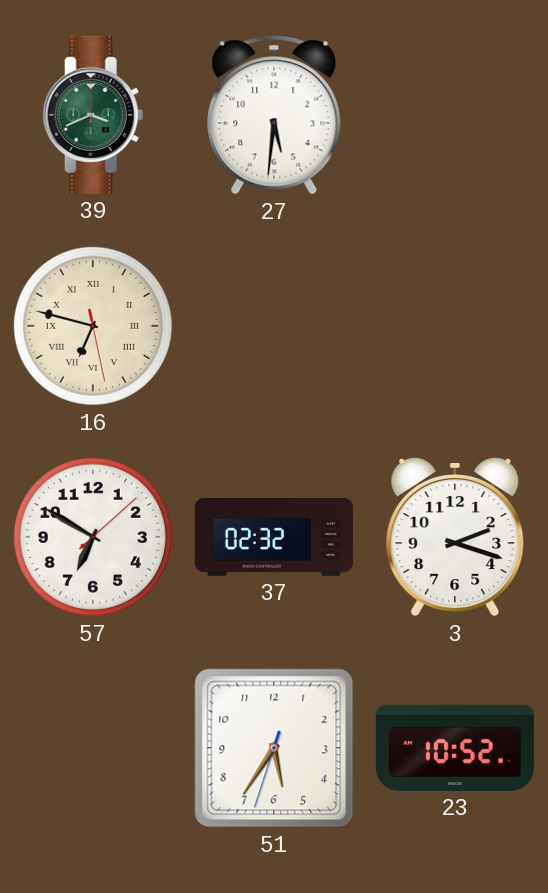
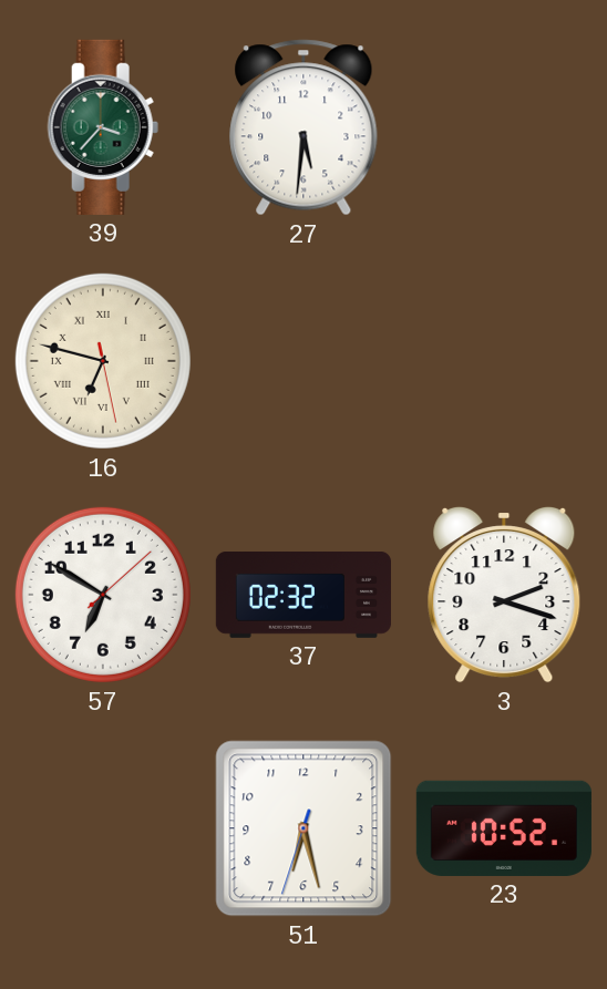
39: 3:41 -> 3:37 (103, 127)
51: 5:35 -> 6:27 (303, 828)
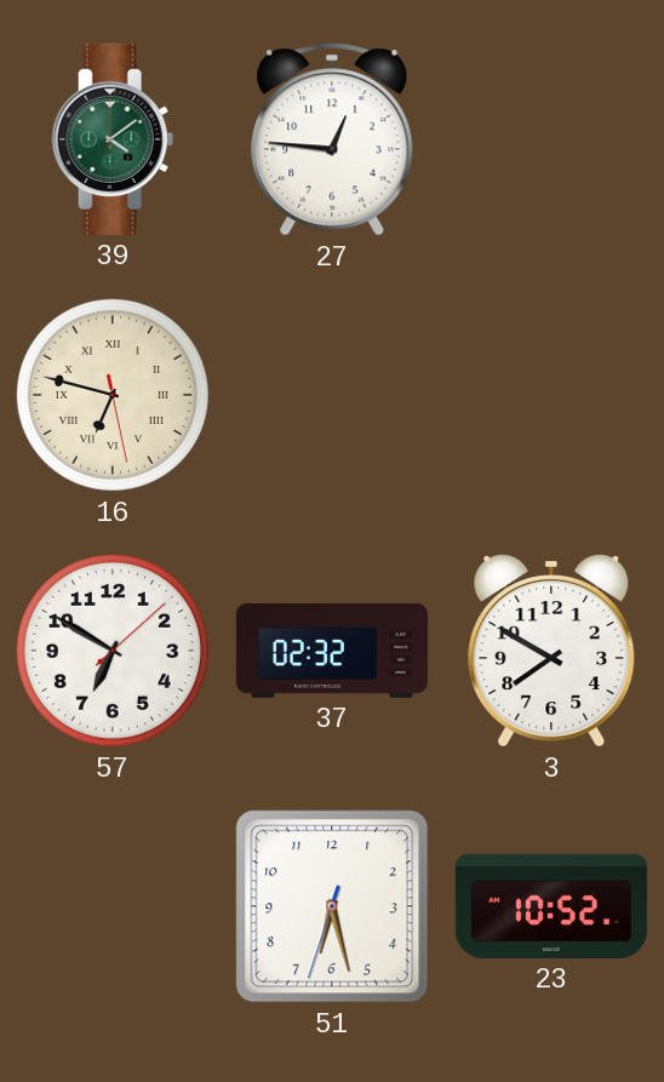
39: 3:37 -> 4:09 (113, 139)
27: 5:31 -> 12:46 (332, 139)
3: 2:18 -> 7:50 (551, 651)
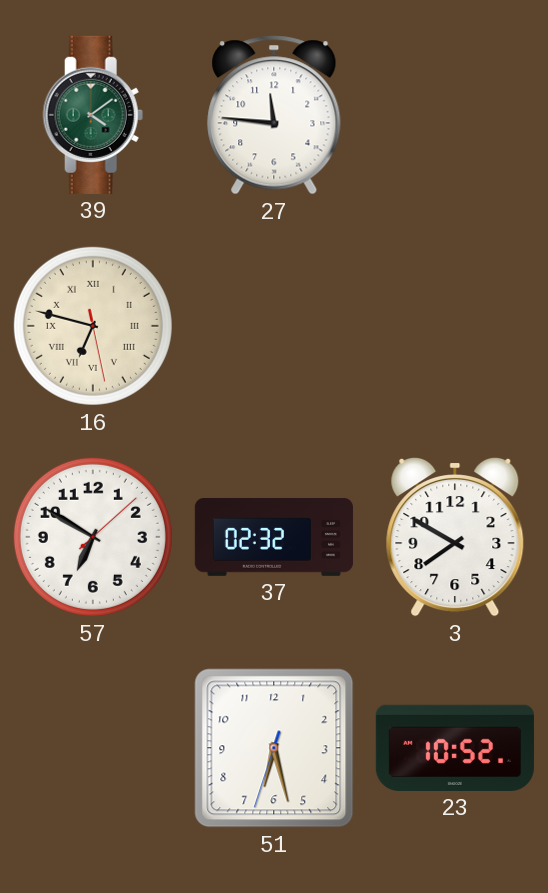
27: 12:46 -> 11:46 (274, 115)
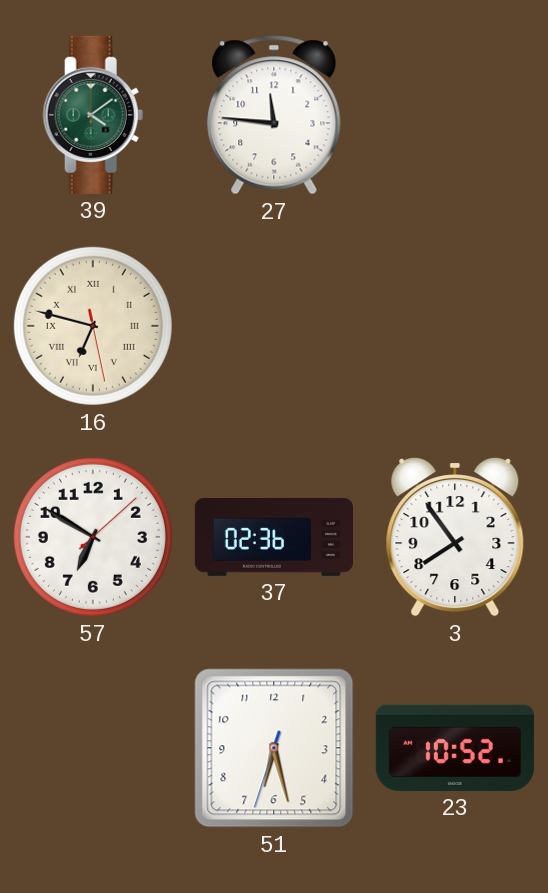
37: 02:32 -> 02:36 (274, 538)
3: 7:50 -> 7:54 (455, 537)
